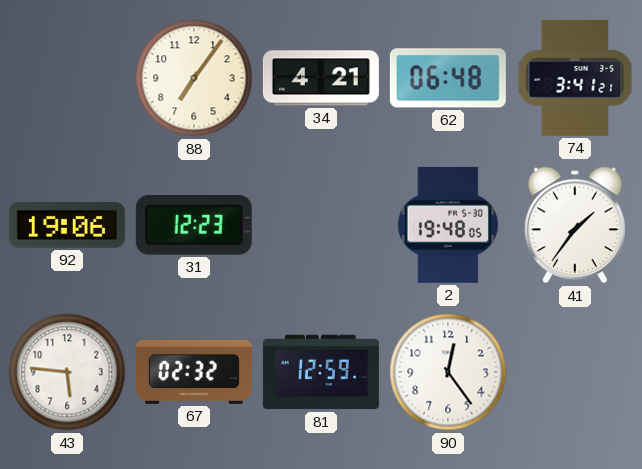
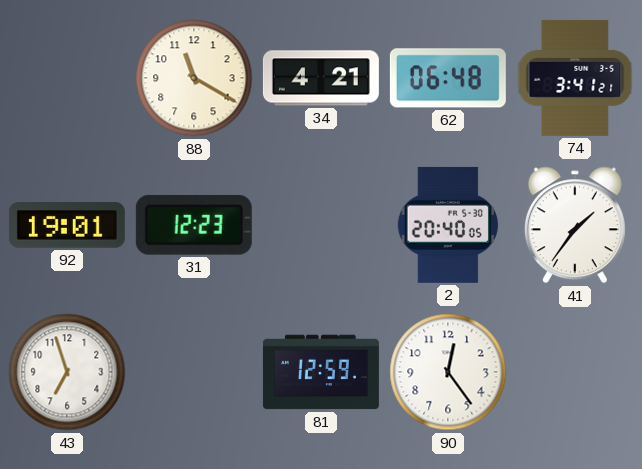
88: 7:06 -> 11:20 (194, 78)
92: 19:06 -> 19:01 (67, 225)
2: 19:48 -> 20:40 (448, 225)
43: 5:46 -> 6:57 (67, 372)
67: 02:32 -> none (194, 372)
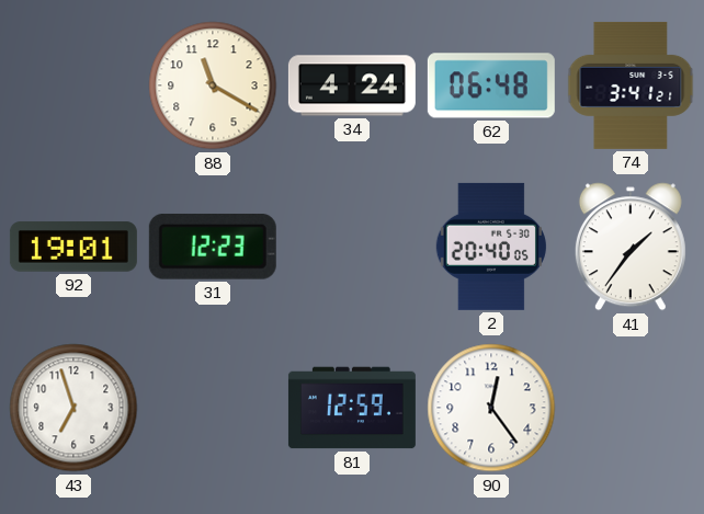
34: 4:21 -> 4:24 (352, 85)
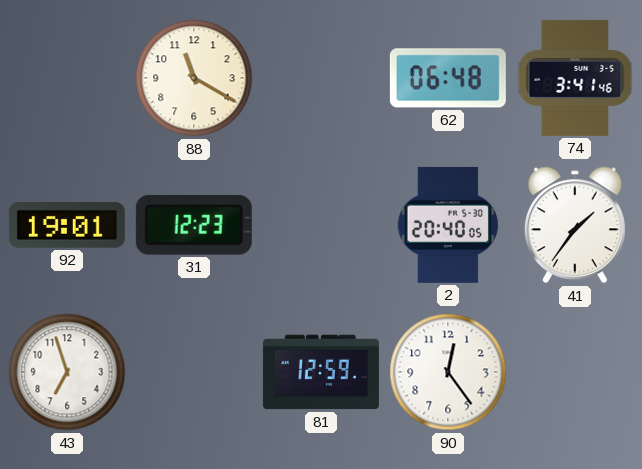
34: 4:24 -> none (352, 85)
74: 3:41:21 -> 3:41:46 (575, 78)
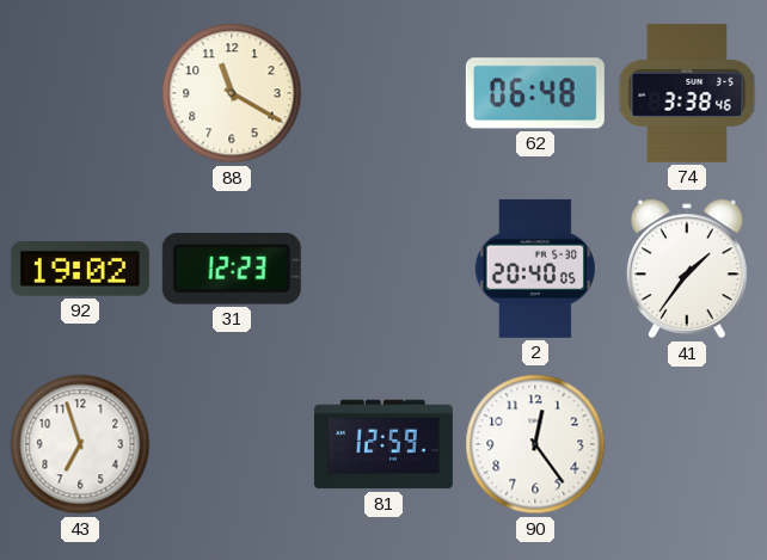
74: 3:41 -> 3:38 (687, 93)
92: 19:01 -> 19:02 (80, 269)
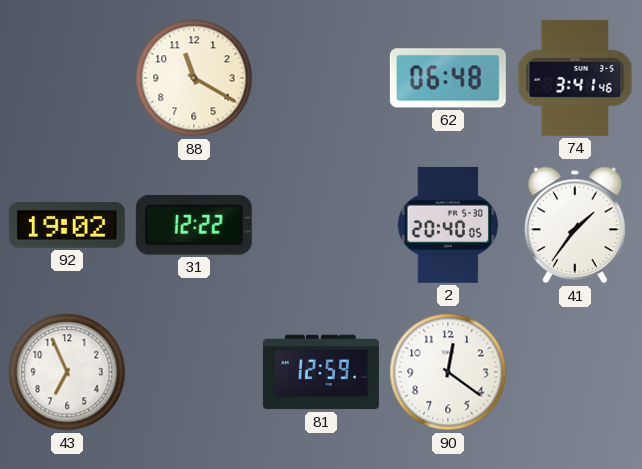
74: 3:38 -> 3:41 (575, 78)
31: 12:23 -> 12:22 (194, 225)
43: 6:57 -> 6:56 (67, 372)
90: 12:24 -> 12:21 (448, 372)
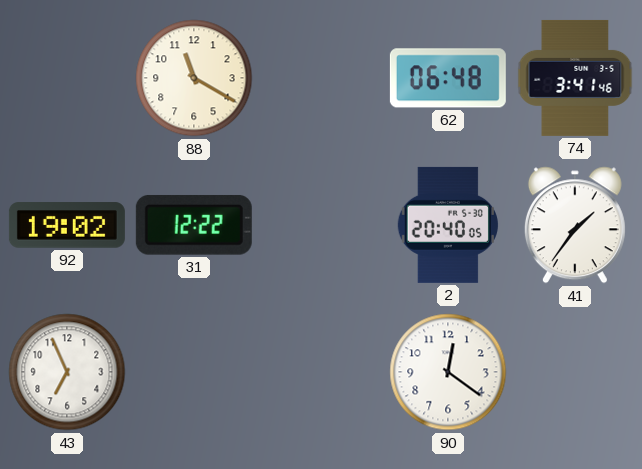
81: 12:59 -> none (321, 372)
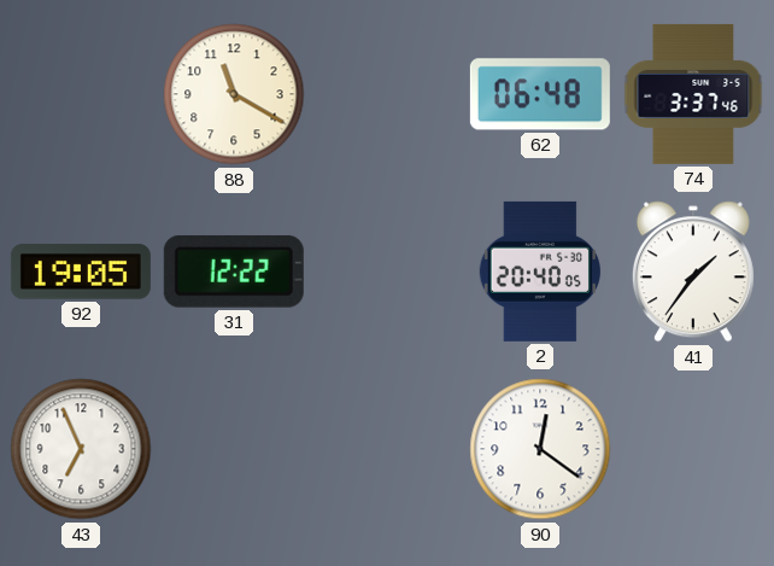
74: 3:41 -> 3:37 (693, 94)
92: 19:02 -> 19:05 (81, 272)
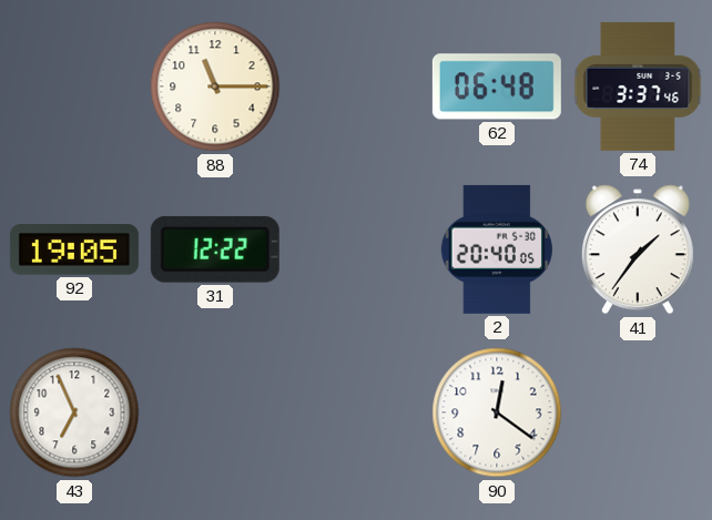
88: 11:20 -> 11:15 (215, 86)
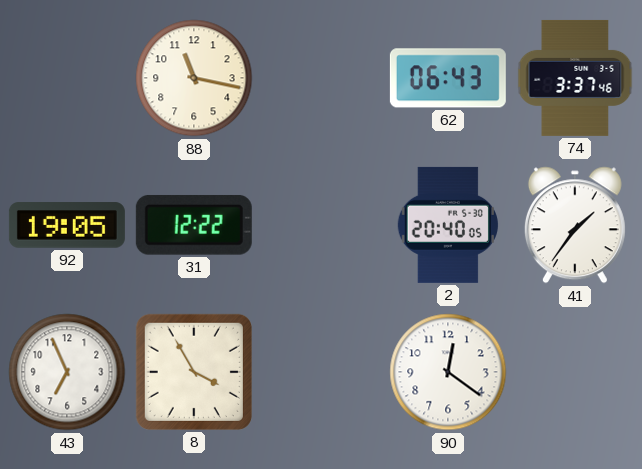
88: 11:15 -> 11:17 (194, 78)
62: 06:48 -> 06:43 (448, 78)
8: none -> 3:55 (194, 372)
